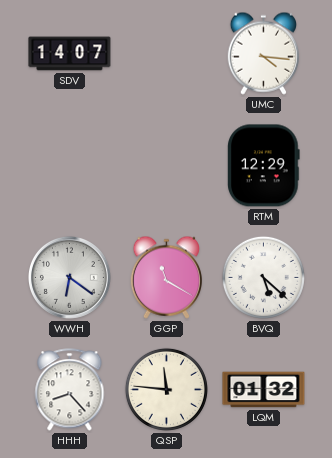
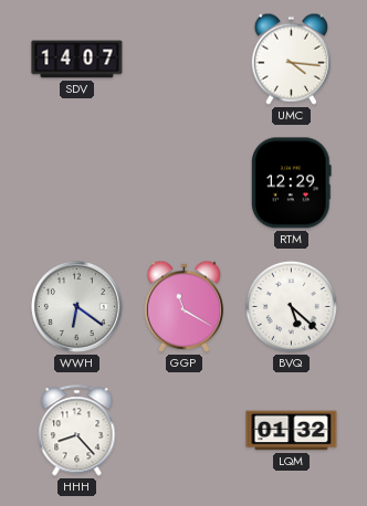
QSP: 11:46 -> none (166, 389)
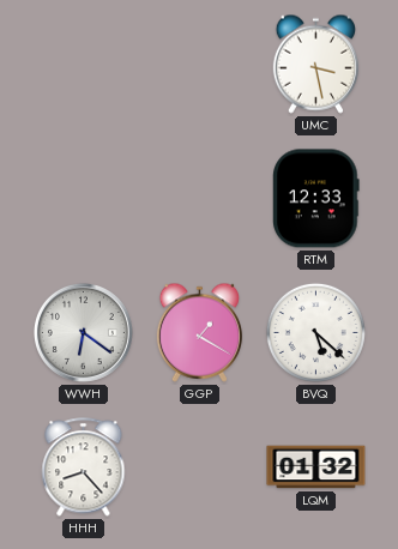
SDV: 14:07 -> none (77, 60)
UMC: 4:16 -> 3:28 (315, 64)
RTM: 12:29 -> 12:33 (316, 199)
GGP: 11:20 -> 1:20 (199, 332)
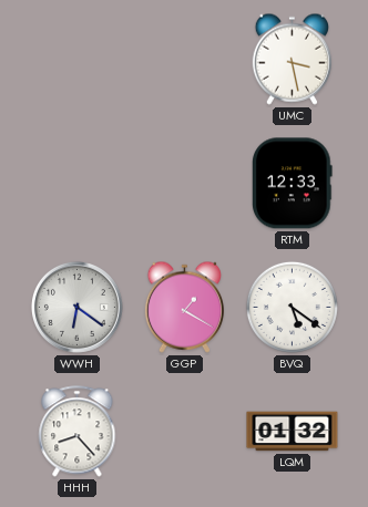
BVQ: 5:22 -> 5:21 (292, 307)
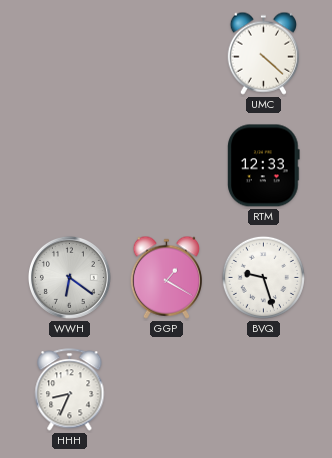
UMC: 3:28 -> 4:22 (263, 53)
BVQ: 5:21 -> 9:27 (263, 277)
HHH: 8:23 -> 8:34 (70, 390)
LQM: 01:32 -> none (293, 432)
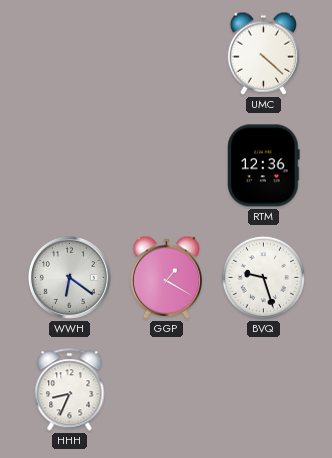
RTM: 12:33 -> 12:36 (264, 166)
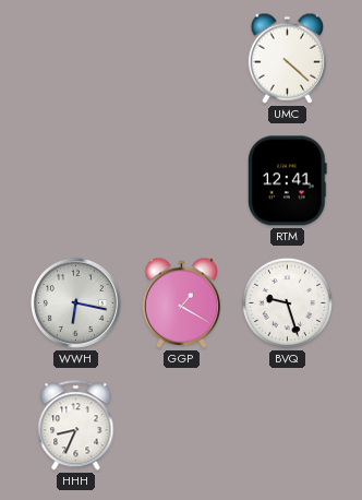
RTM: 12:36 -> 12:41 (288, 181)
WWH: 6:21 -> 6:17 (75, 302)
